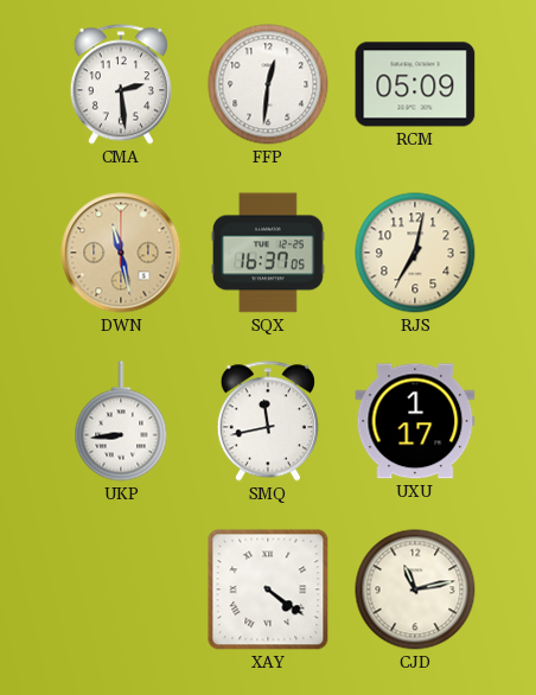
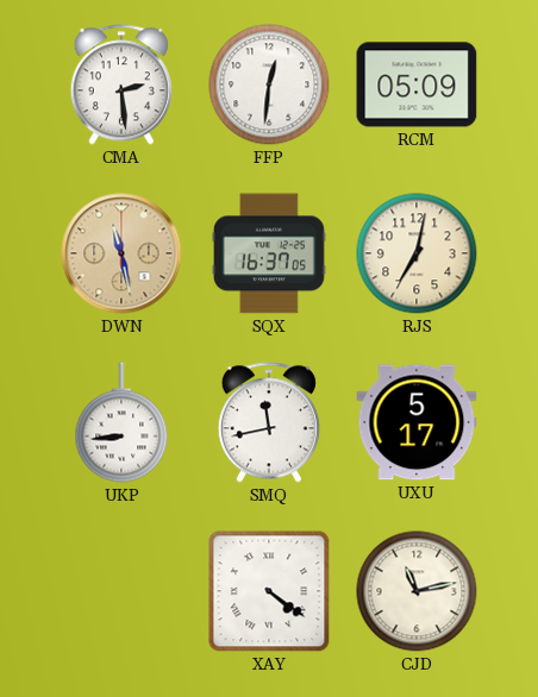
UXU: 1:17 -> 5:17 (417, 422)
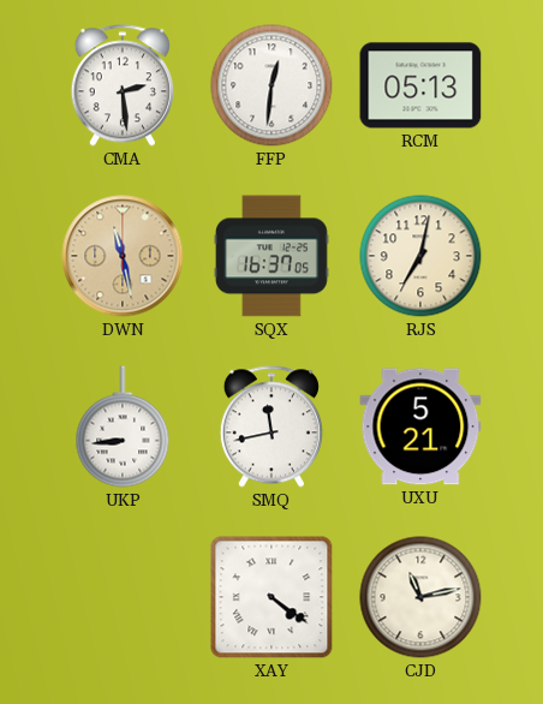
RCM: 05:09 -> 05:13 (420, 85)
UXU: 5:17 -> 5:21 (420, 426)
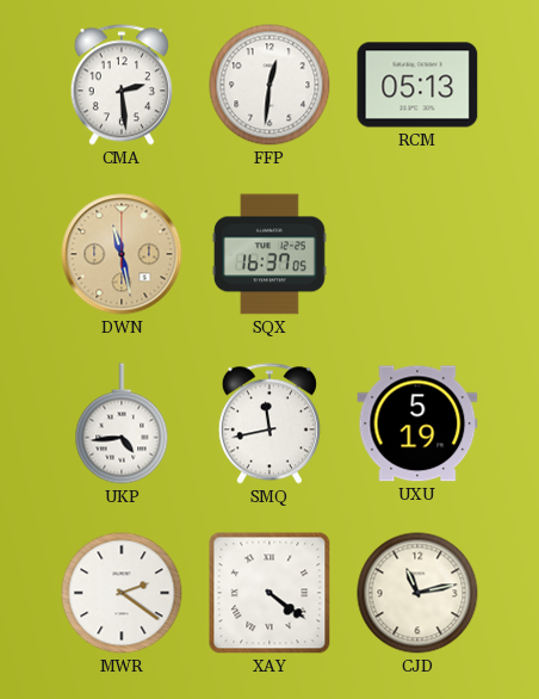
RJS: 7:02 -> none (420, 256)
UKP: 8:44 -> 4:44 (122, 423)
UXU: 5:21 -> 5:19 (417, 423)
MWR: none -> 2:21 (122, 593)
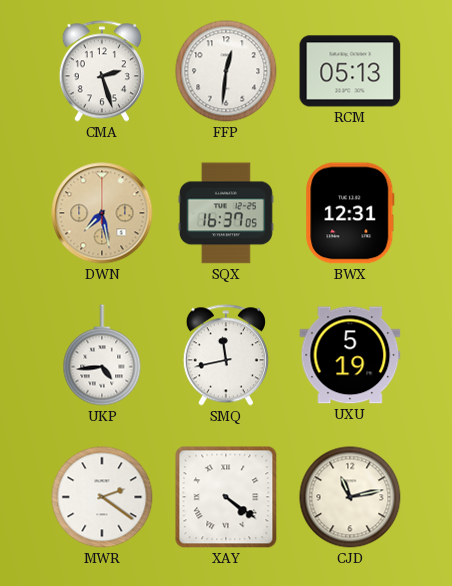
CMA: 2:29 -> 2:27 (102, 71)
DWN: 11:28 -> 7:28 (102, 213)
BWX: none -> 12:31 (350, 213)
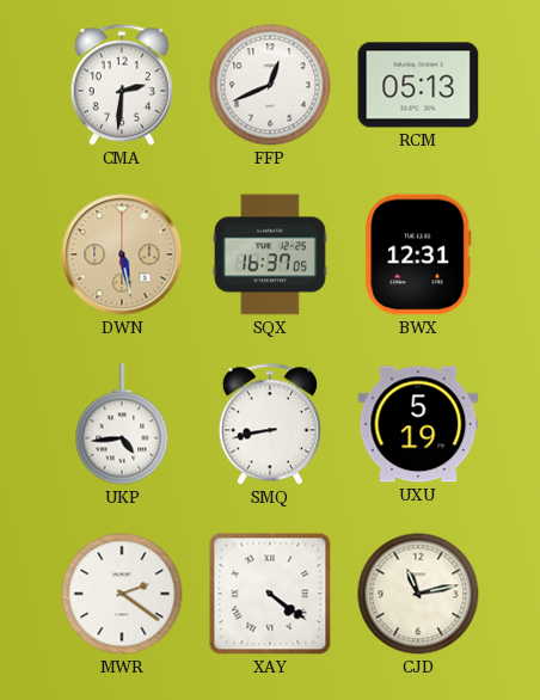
CMA: 2:27 -> 2:31 (122, 85)
FFP: 12:31 -> 12:41 (270, 85)
DWN: 7:28 -> 5:28 (122, 254)
SMQ: 11:43 -> 8:43 (270, 424)
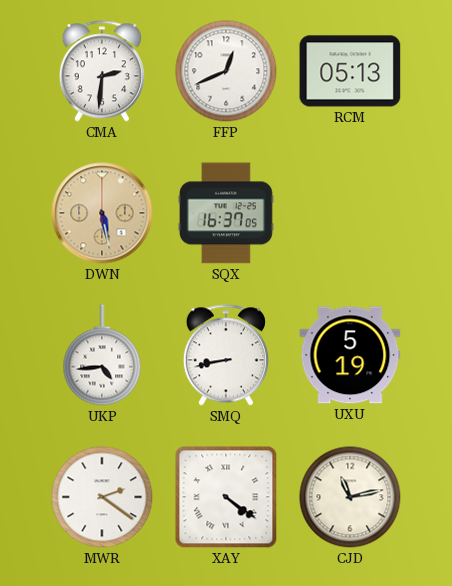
BWX: 12:31 -> none (418, 254)
